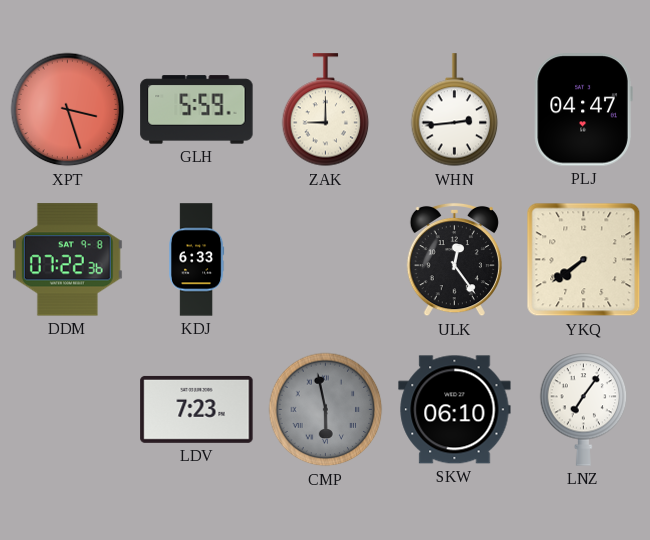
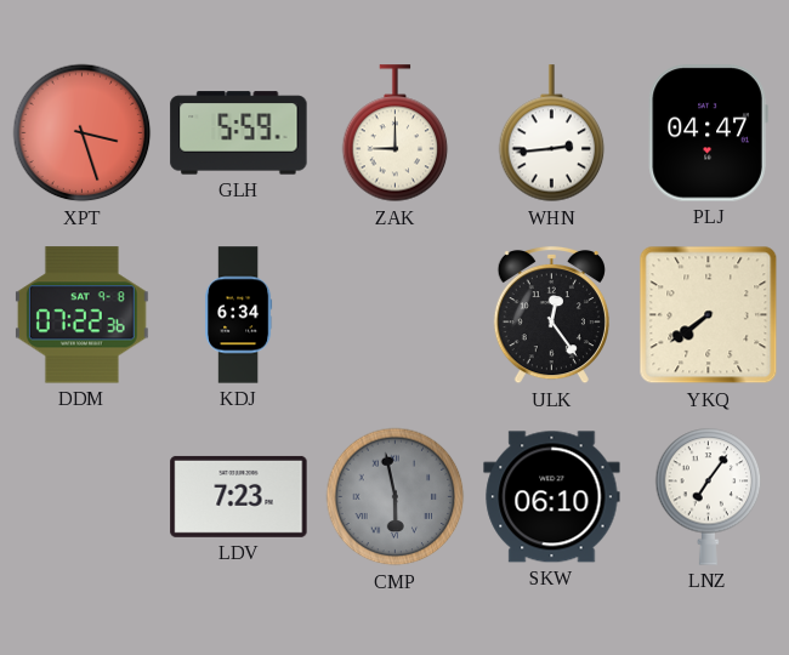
KDJ: 6:33 -> 6:34 (239, 315)
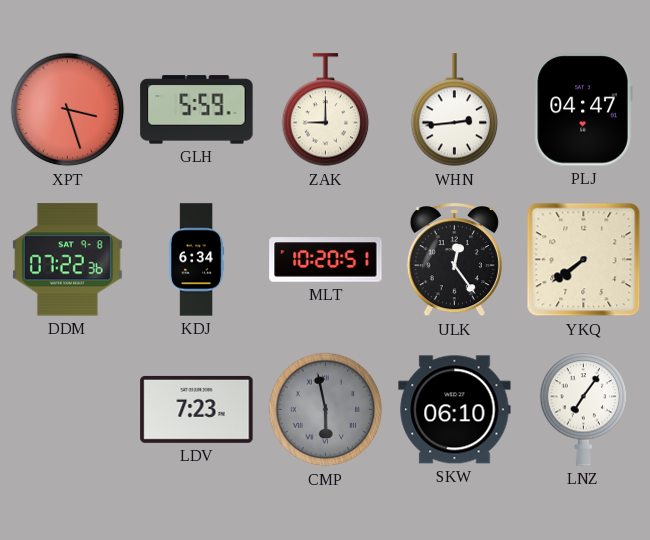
MLT: none -> 10:20 (326, 260)
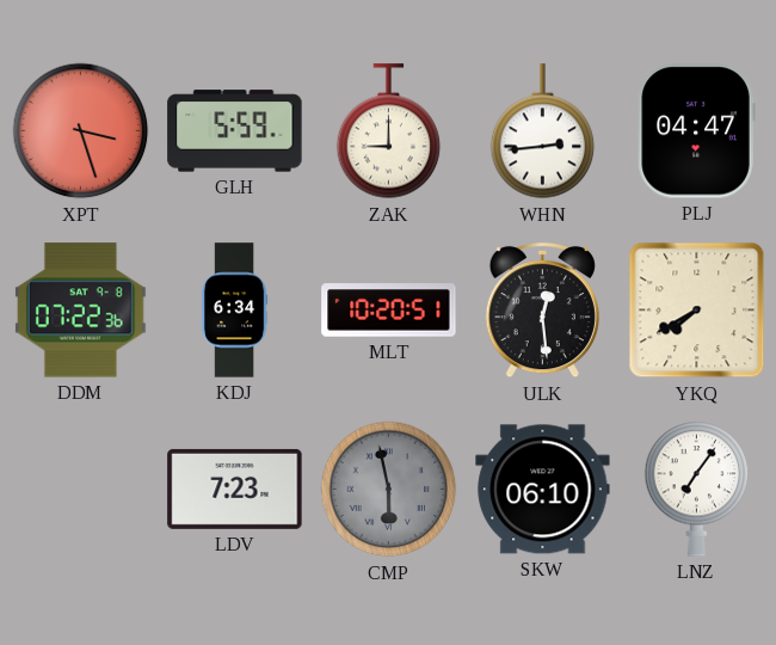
ULK: 12:24 -> 12:29 (542, 311)
YKQ: 7:39 -> 7:40 (697, 311)
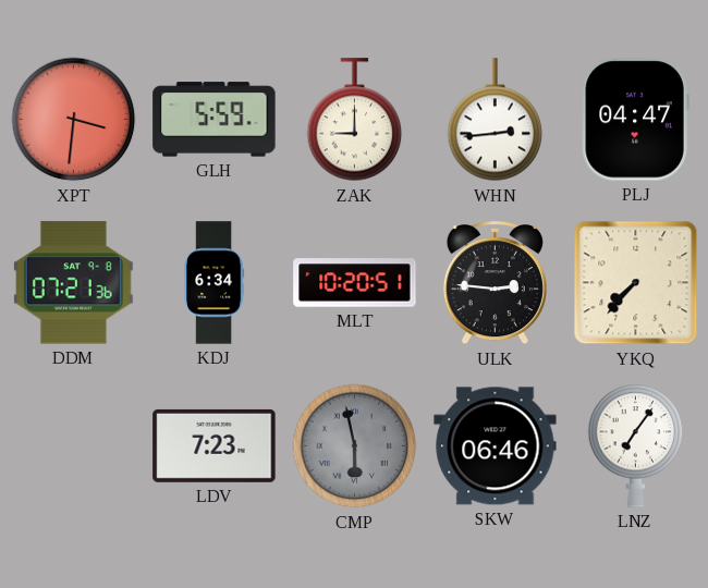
XPT: 3:27 -> 3:31 (74, 120)
DDM: 07:22 -> 07:21 (73, 283)
ULK: 12:29 -> 2:46 (495, 283)
YKQ: 7:40 -> 7:37 (636, 283)
SKW: 06:10 -> 06:46 (496, 446)
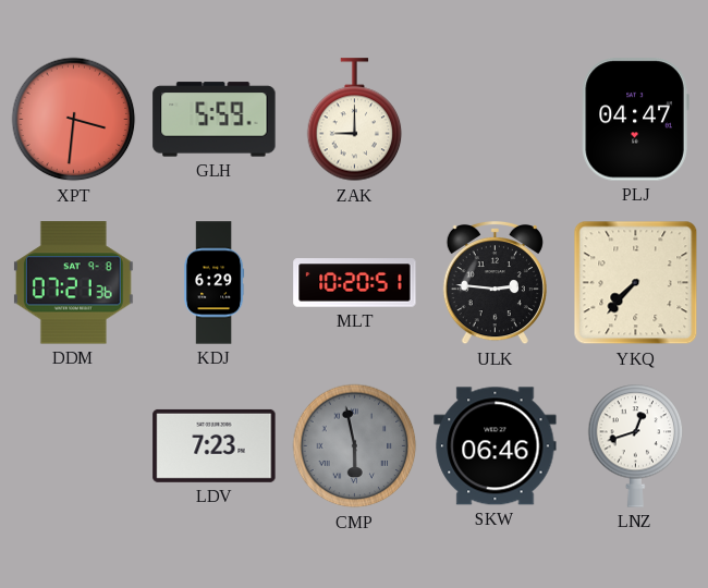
WHN: 2:44 -> none (496, 120)
KDJ: 6:34 -> 6:29 (215, 283)
LNZ: 7:06 -> 12:42 (636, 445)
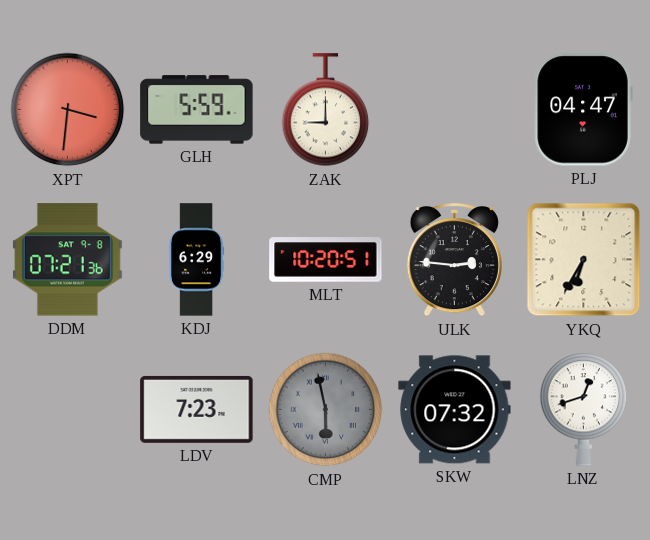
YKQ: 7:37 -> 6:35 (584, 260)
SKW: 06:46 -> 07:32 (455, 410)
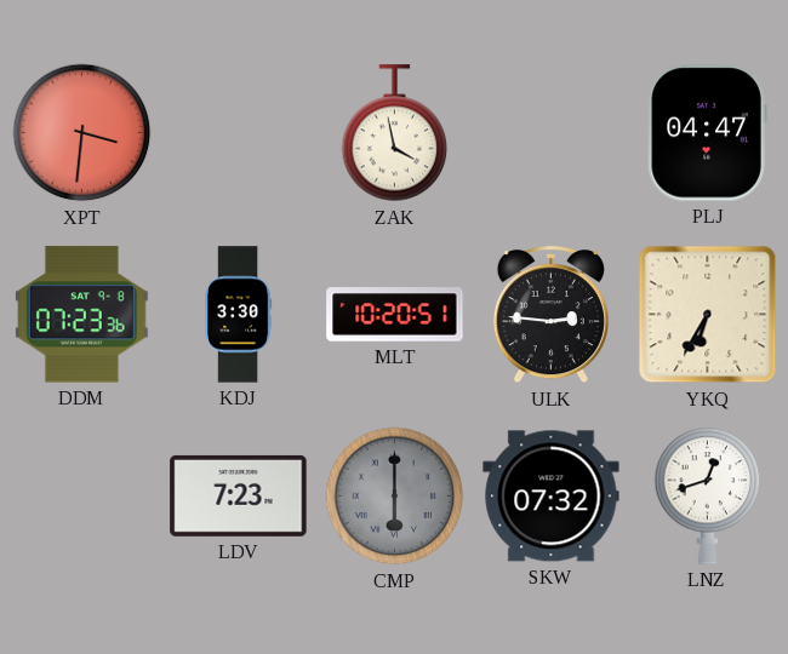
GLH: 5:59 -> none (197, 110)
ZAK: 9:00 -> 3:58 (395, 133)
DDM: 07:21 -> 07:23 (81, 315)
KDJ: 6:29 -> 3:30 (239, 315)
CMP: 5:58 -> 6:00 (395, 497)
